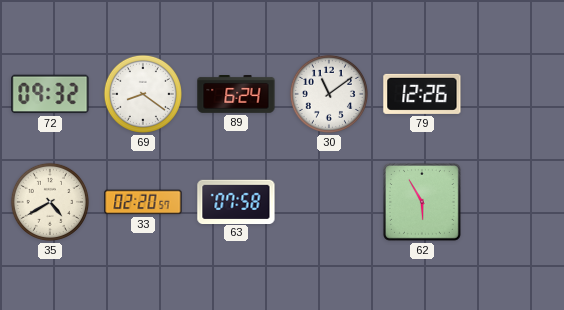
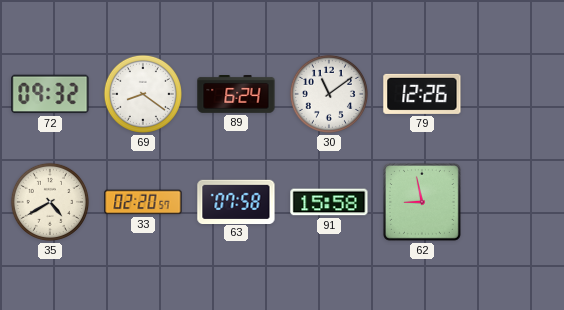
91: none -> 15:58 (329, 202)
62: 5:55 -> 8:58 (422, 202)
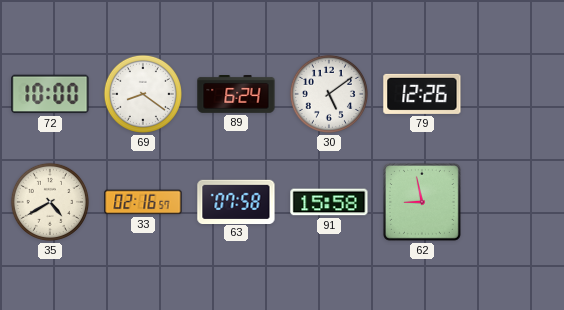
72: 09:32 -> 10:00 (50, 94)
30: 11:09 -> 5:09 (329, 94)
33: 02:20 -> 02:16 (143, 202)
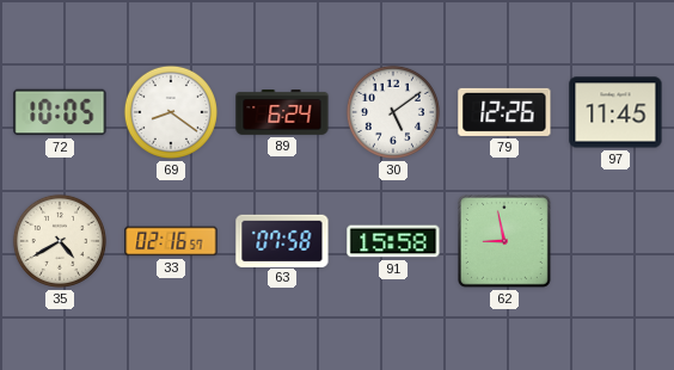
72: 10:00 -> 10:05 (60, 112)
97: none -> 11:45 (615, 112)
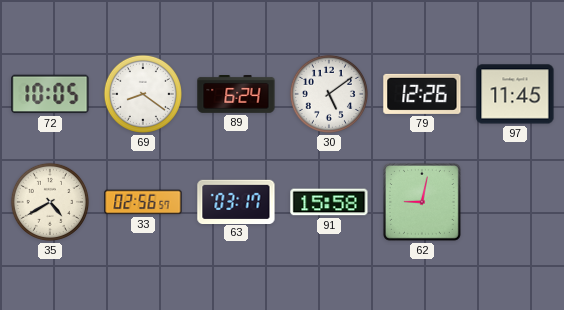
33: 02:16 -> 02:56 (143, 202)
63: 07:58 -> 03:17 (236, 201)
62: 8:58 -> 9:02 (422, 202)
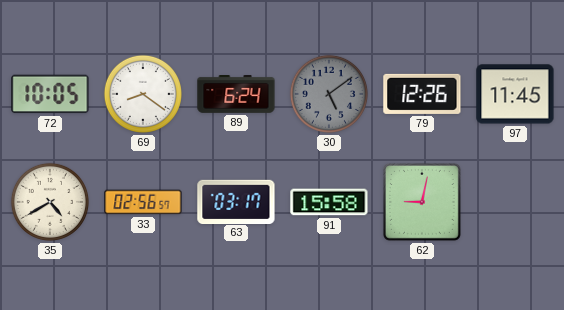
30 dial: white -> grey (329, 94)
